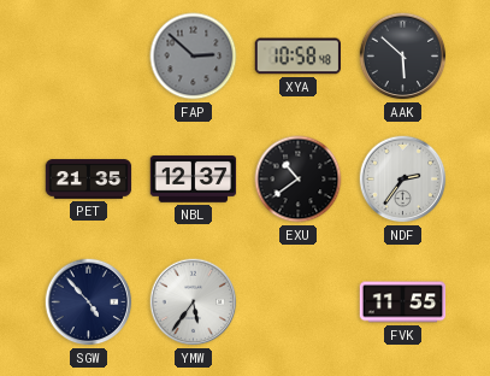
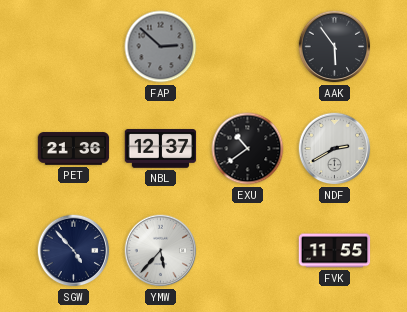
XYA: 10:58 -> none (299, 57)
AAK: 5:52 -> 5:54 (335, 47)
PET: 21:35 -> 21:36 (74, 149)
NDF: 2:36 -> 2:40 (335, 149)
YMW: 5:36 -> 5:37 (161, 251)
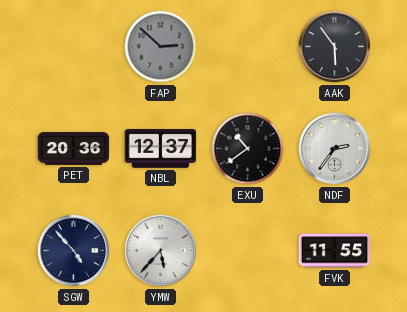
PET: 21:36 -> 20:36 (74, 149)
NDF: 2:40 -> 2:36 (335, 149)
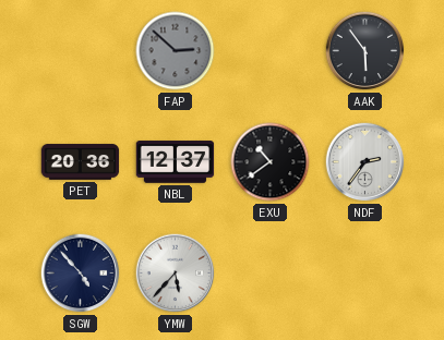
FVK: 11:55 -> none (335, 251)
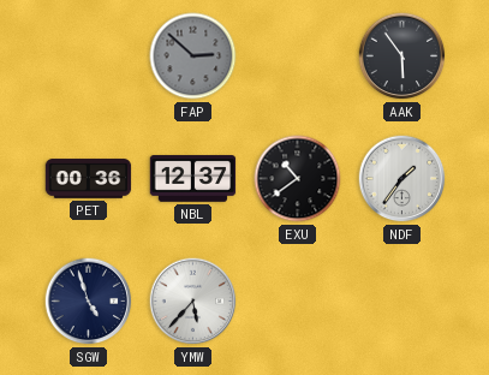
PET: 20:36 -> 00:36 (89, 179)
NDF: 2:36 -> 1:36 (402, 179)
SGW: 4:53 -> 4:57 (89, 302)
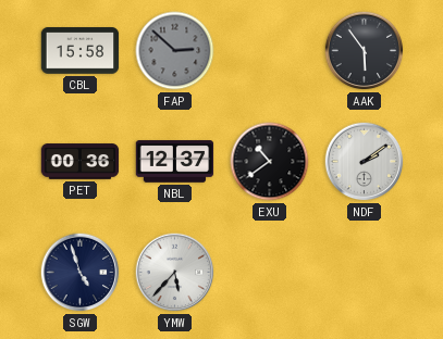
CBL: none -> 15:58 (81, 51)
NDF: 1:36 -> 2:09 (365, 162)
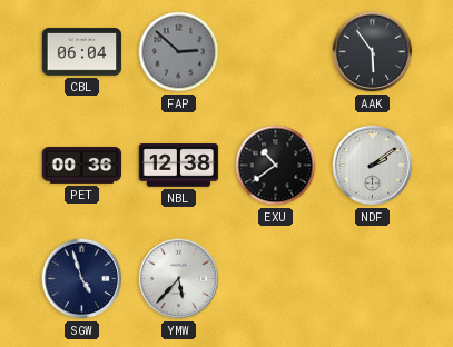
CBL: 15:58 -> 06:04 (82, 52)
NBL: 12:37 -> 12:38 (179, 166)
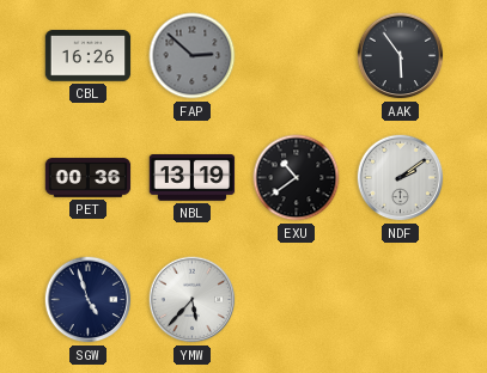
CBL: 06:04 -> 16:26 (89, 56)
NBL: 12:38 -> 13:19 (193, 178)
